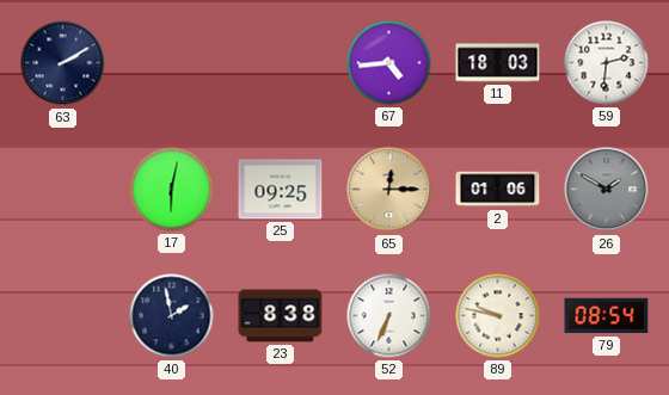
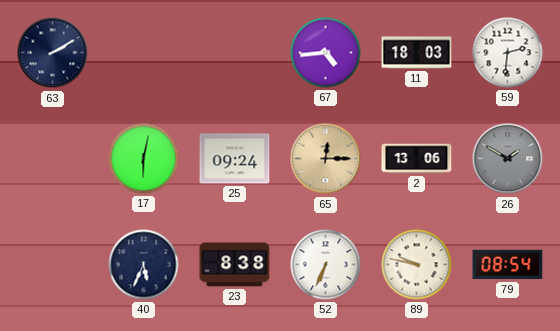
25: 09:25 -> 09:24 (235, 159)
2: 01:06 -> 13:06 (417, 159)
40: 1:58 -> 5:34 (144, 265)
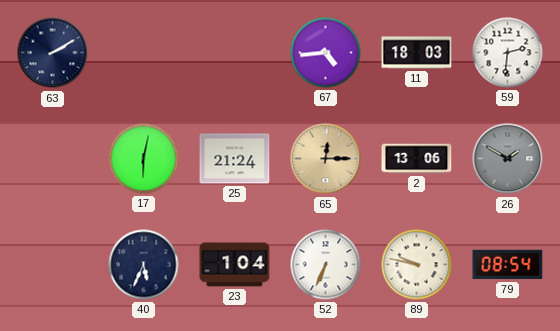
25: 09:24 -> 21:24 (235, 159)
23: 8:38 -> 1:04 (235, 265)
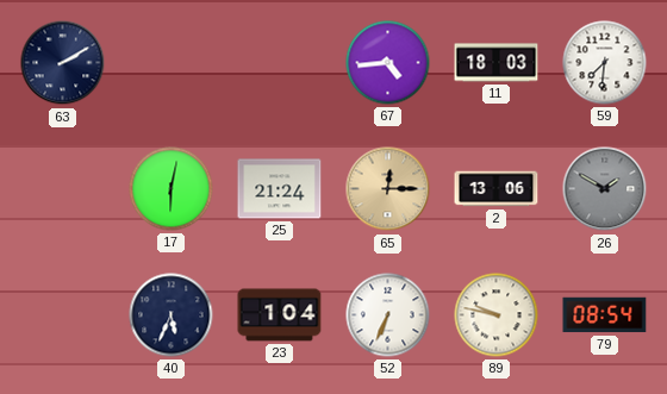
59: 2:31 -> 7:31 (605, 63)
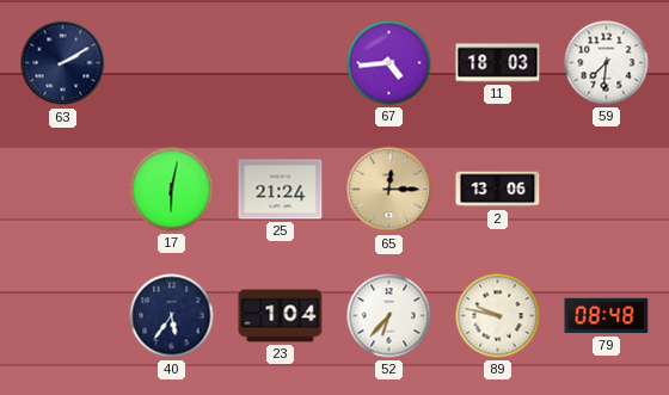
26: 1:50 -> none (605, 189)
40: 5:34 -> 5:36 (172, 316)
52: 6:34 -> 6:37 (389, 316)
79: 08:54 -> 08:48 (607, 316)
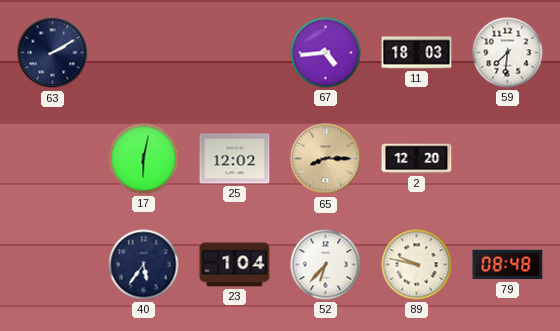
25: 21:24 -> 12:02 (235, 159)
65: 12:15 -> 8:15 (326, 159)
2: 13:06 -> 12:20 (417, 159)
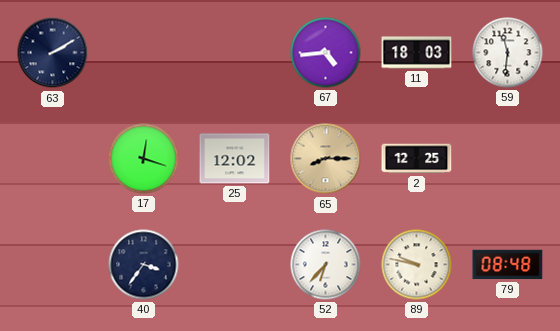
59: 7:31 -> 11:31 (508, 53)
17: 6:02 -> 12:18 (144, 159)
2: 12:20 -> 12:25 (417, 159)
40: 5:36 -> 3:36 (144, 265)
23: 1:04 -> none (235, 265)
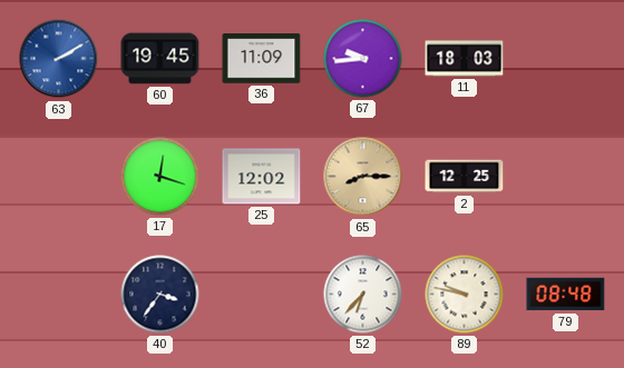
63 dial: navy -> blue (59, 59)
60: none -> 19:45 (160, 59)
36: none -> 11:09 (262, 59)
67: 4:44 -> 9:44 (363, 59)
59: 11:31 -> none (508, 53)
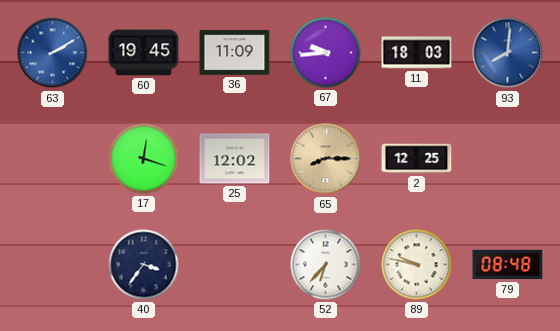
93: none -> 8:01 (508, 53)
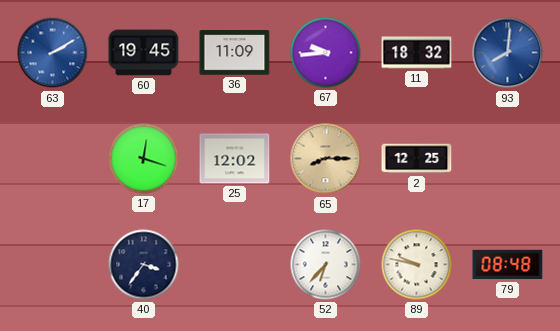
11: 18:03 -> 18:32 (417, 53)
